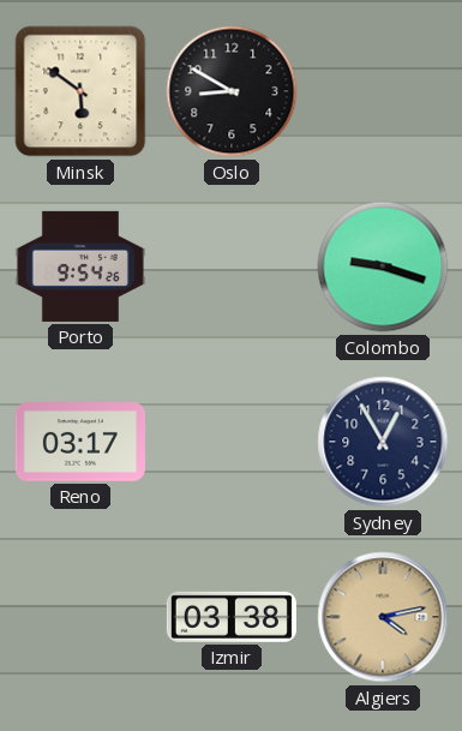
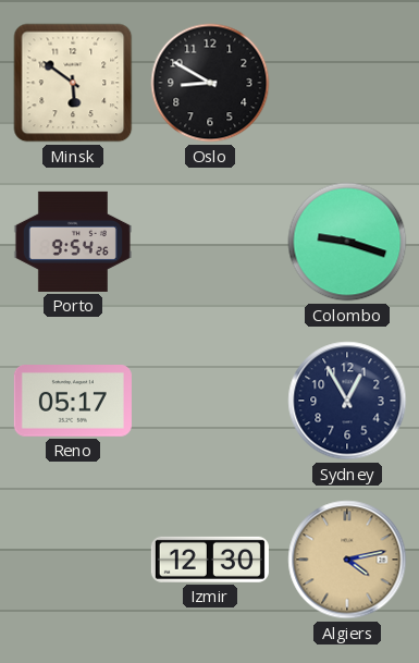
Reno: 03:17 -> 05:17 (73, 402)
Izmir: 03:38 -> 12:30 (210, 560)
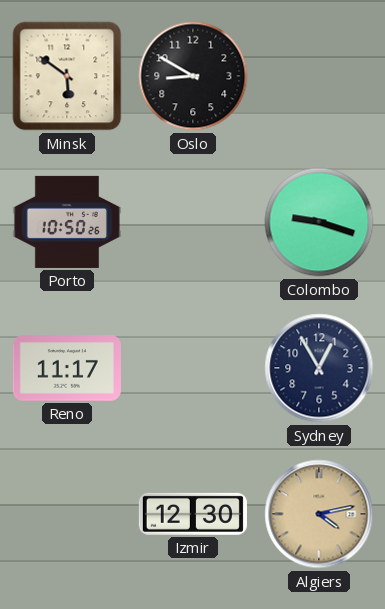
Porto: 9:54 -> 10:50 (67, 222)
Reno: 05:17 -> 11:17 (67, 369)
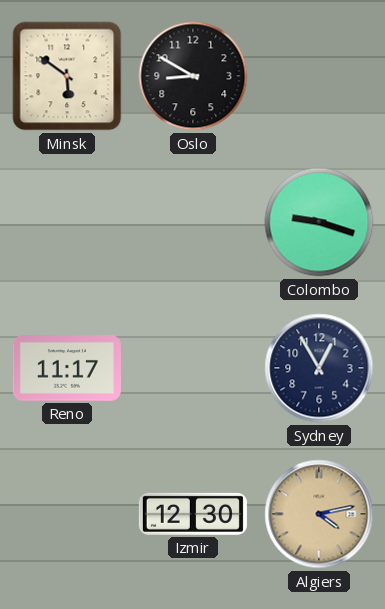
Porto: 10:50 -> none (67, 222)
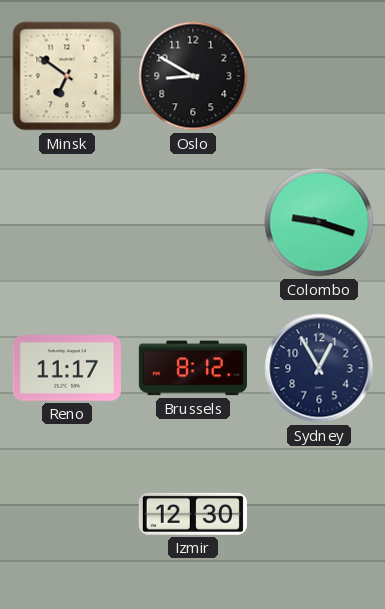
Minsk: 5:51 -> 6:51 (67, 76)
Brussels: none -> 8:12 (193, 368)
Algiers: 4:13 -> none (319, 514)
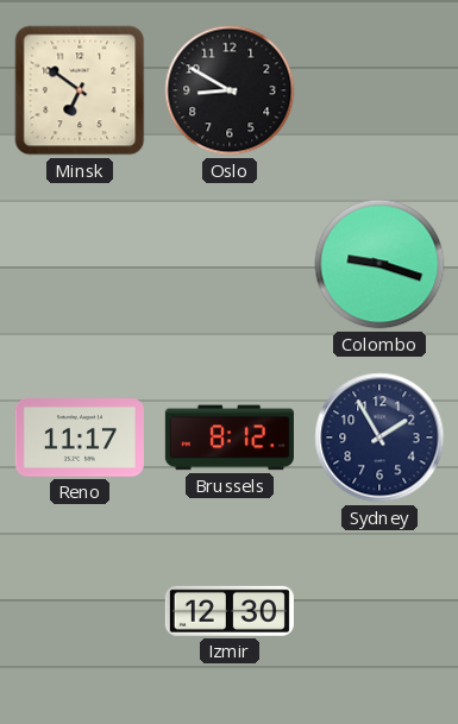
Sydney: 12:55 -> 1:55 (379, 437)
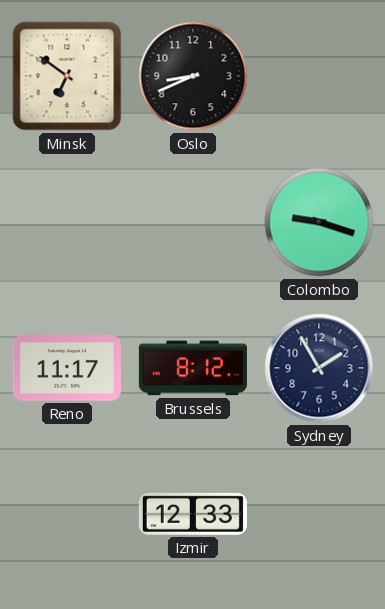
Oslo: 8:50 -> 8:41 (193, 76)
Izmir: 12:30 -> 12:33 (193, 514)
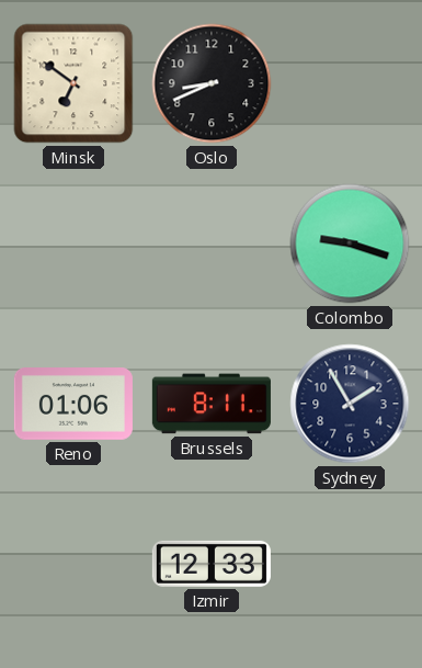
Reno: 11:17 -> 01:06 (73, 405)
Brussels: 8:12 -> 8:11 (212, 404)
